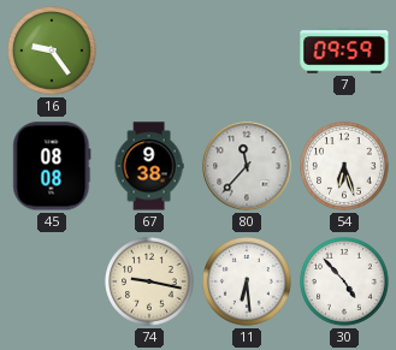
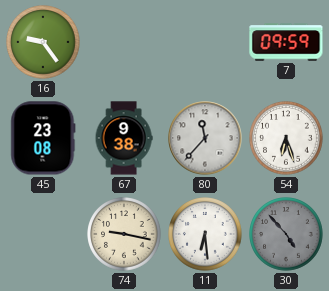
45: 08:08 -> 23:08 (43, 138)
30 dial: white -> grey (286, 234)
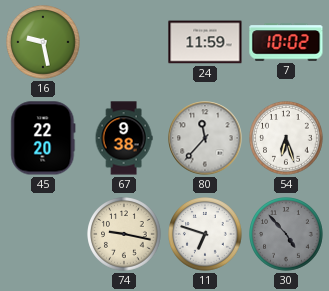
16: 9:24 -> 9:28 (43, 42)
24: none -> 11:59 (205, 42)
7: 09:59 -> 10:02 (286, 42)
45: 23:08 -> 22:20 (43, 138)
11: 6:29 -> 6:48 (205, 234)
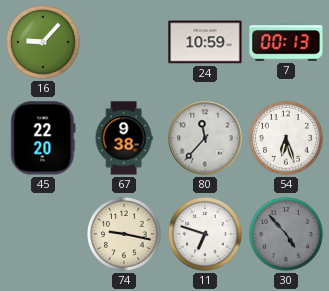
16: 9:28 -> 9:07 (43, 42)
24: 11:59 -> 10:59 (205, 42)
7: 10:02 -> 00:13 (286, 42)
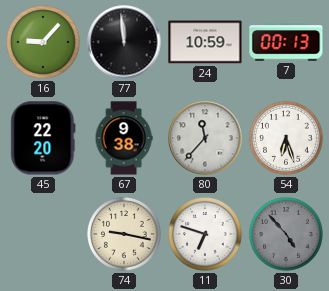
77: none -> 11:59 (124, 42)
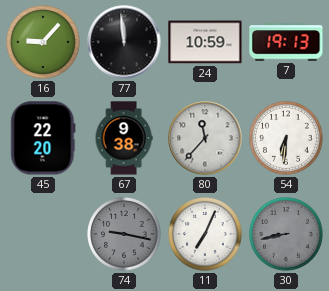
7: 00:13 -> 19:13 (286, 42)
54: 6:27 -> 6:31 (286, 138)
74 dial: cream -> grey (124, 234)
11: 6:48 -> 7:04 (205, 234)
30: 4:53 -> 8:43 (286, 234)
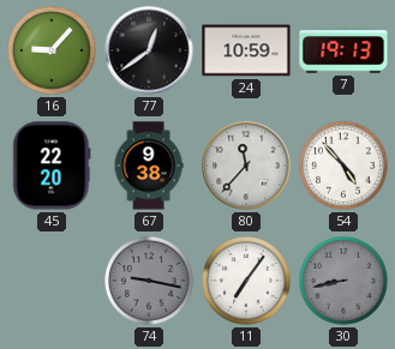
77: 11:59 -> 12:39 (149, 50)
54: 6:31 -> 4:53 (343, 166)
11: 7:04 -> 7:06 (246, 281)
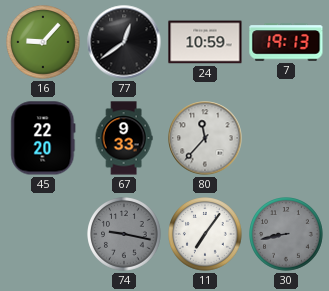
67: 9:38 -> 9:33 (124, 138)
54: 4:53 -> none (343, 166)
